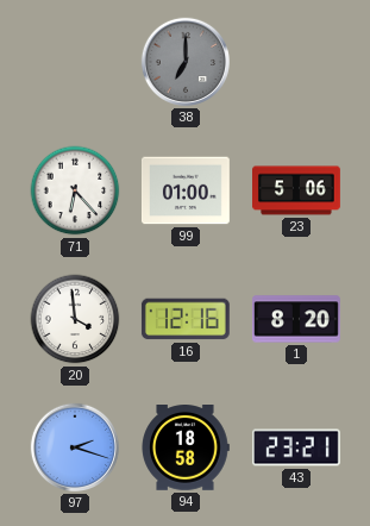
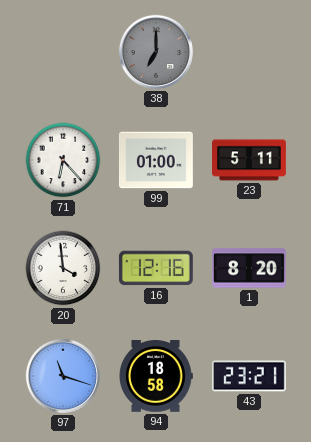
23: 5:06 -> 5:11 (250, 160)
97: 2:18 -> 11:18 (62, 376)
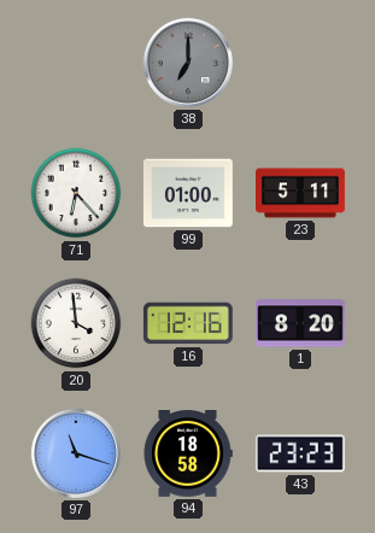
43: 23:21 -> 23:23 (300, 453)
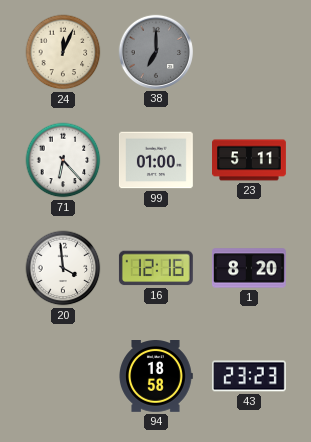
24: none -> 12:04 (63, 52)
97: 11:18 -> none (75, 453)
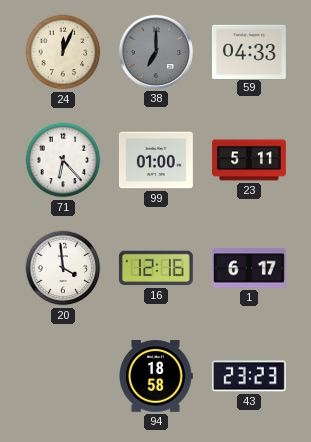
59: none -> 04:33 (249, 51)
1: 8:20 -> 6:17 (249, 268)
